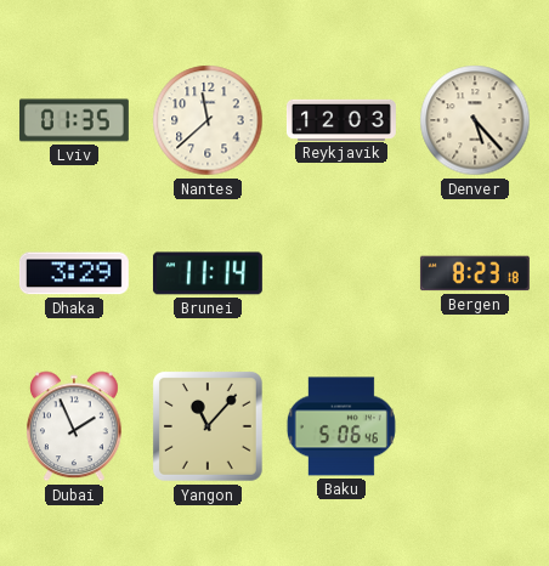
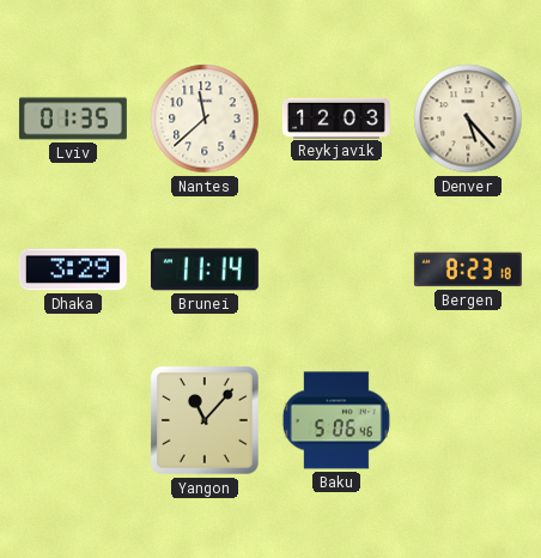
Dubai: 1:56 -> none (75, 426)
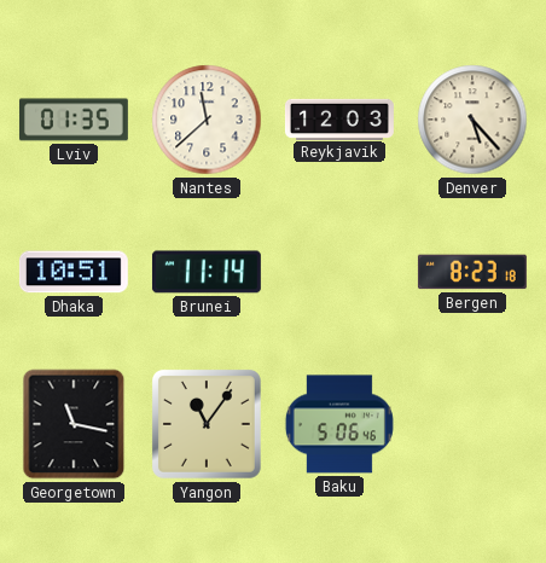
Dhaka: 3:29 -> 10:51 (74, 272)
Georgetown: none -> 11:17 (74, 424)
Yangon: 11:07 -> 11:06 (207, 424)
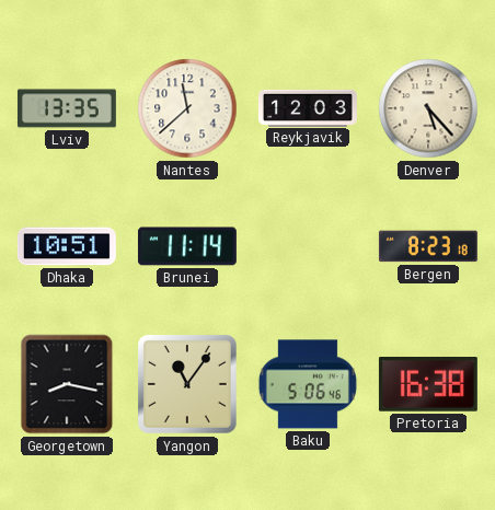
Lviv: 01:35 -> 13:35 (67, 108)
Georgetown: 11:17 -> 8:17 (67, 384)
Pretoria: none -> 16:38 (428, 384)
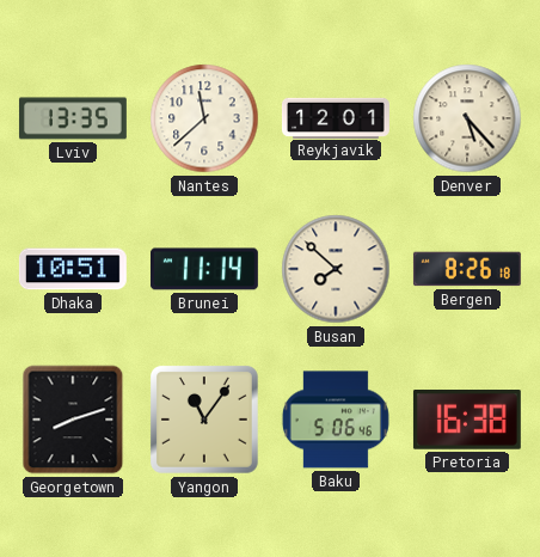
Reykjavik: 12:03 -> 12:01 (336, 117)
Busan: none -> 7:52 (336, 269)
Bergen: 8:23 -> 8:26 (467, 269)
Georgetown: 8:17 -> 8:12 (73, 420)
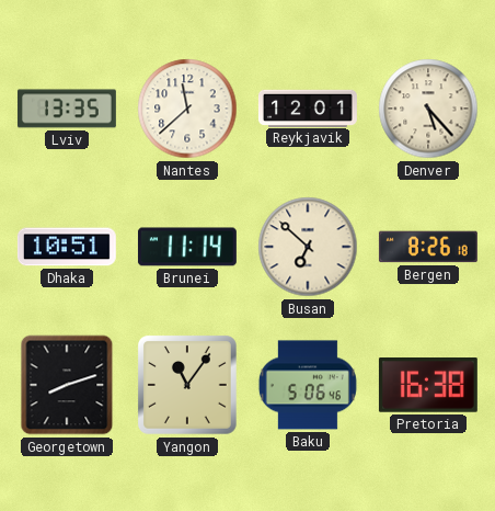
Busan: 7:52 -> 6:52 (308, 247)
